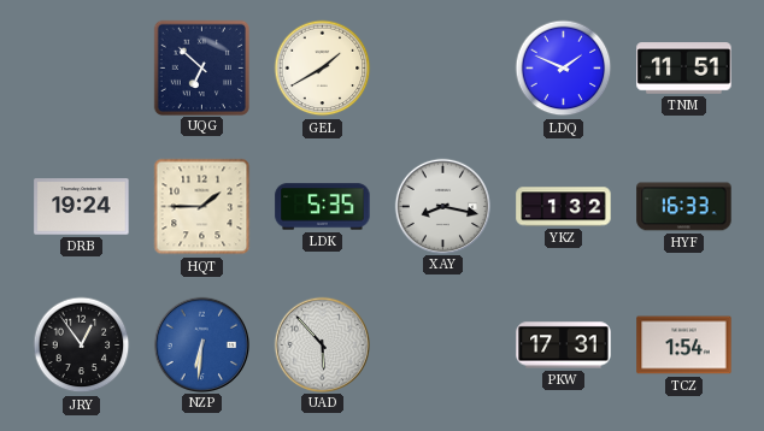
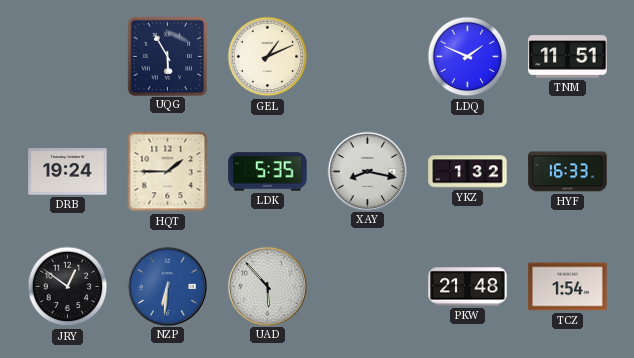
UQG: 6:52 -> 5:55 (167, 56)
GEL: 1:40 -> 1:11 (268, 57)
JRY: 12:54 -> 12:51 (68, 287)
PKW: 17:31 -> 21:48 (468, 287)
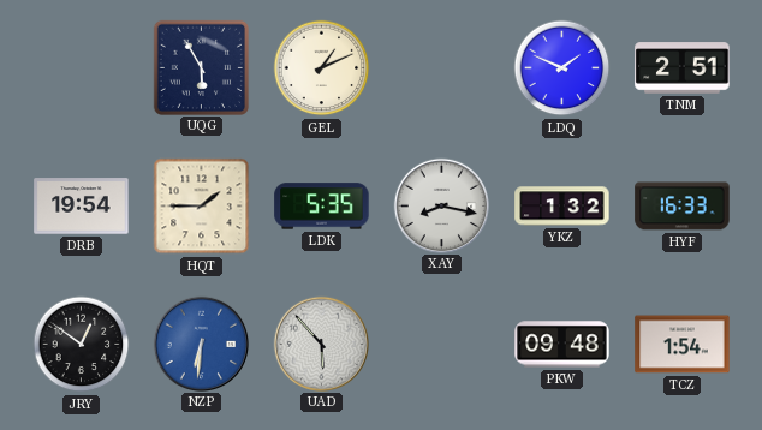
TNM: 11:51 -> 2:51 (683, 68)
DRB: 19:24 -> 19:54 (82, 207)
PKW: 21:48 -> 09:48 (562, 345)
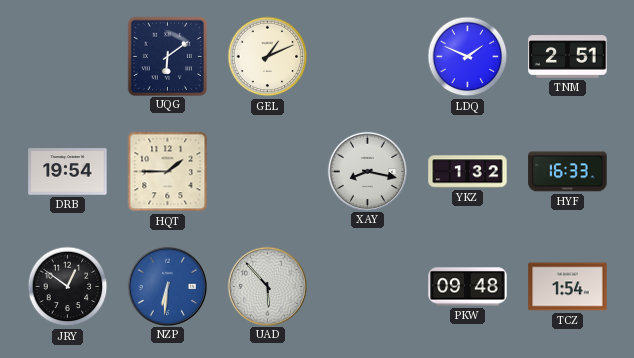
UQG: 5:55 -> 6:09 (167, 56)
LDK: 5:35 -> none (322, 207)
